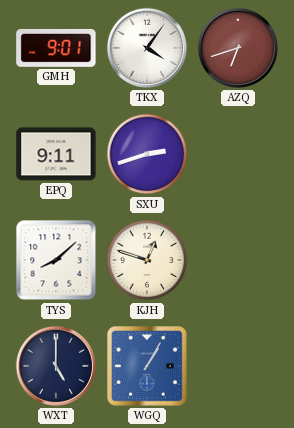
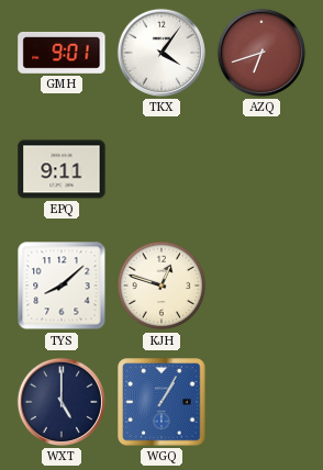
SXU: 2:42 -> none (147, 154)
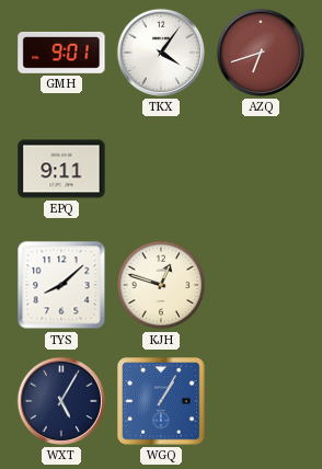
WXT: 5:00 -> 5:05 (61, 401)
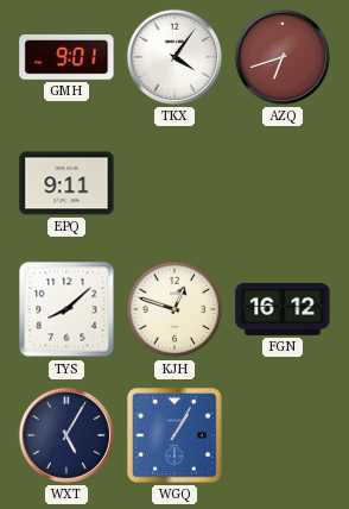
FGN: none -> 16:12 (283, 309)
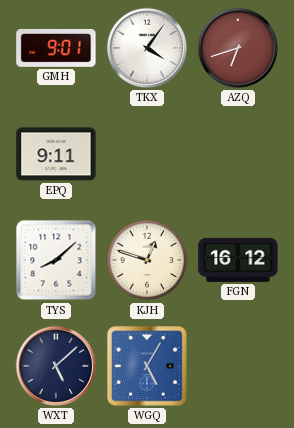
WXT: 5:05 -> 5:08 (56, 366)
WGQ: 1:05 -> 5:05 (147, 366)
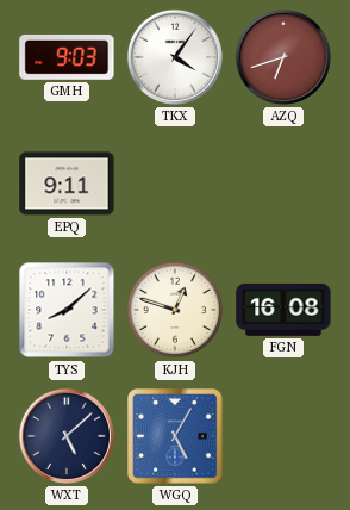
GMH: 9:01 -> 9:03 (67, 57)
FGN: 16:12 -> 16:08 (283, 310)
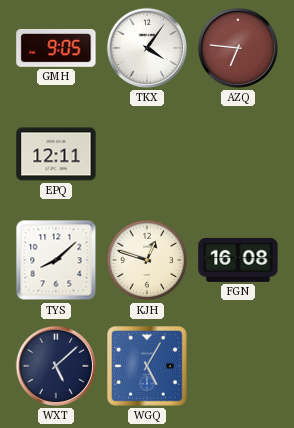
GMH: 9:03 -> 9:05 (56, 48)
AZQ: 6:42 -> 6:46 (238, 48)
EPQ: 9:11 -> 12:11 (56, 154)
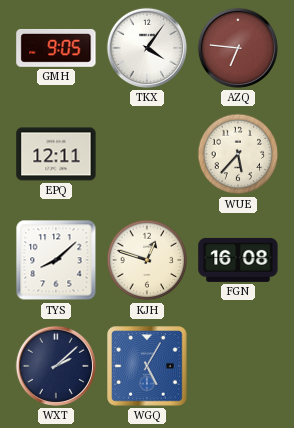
WUE: none -> 5:37 (238, 154)
WXT: 5:08 -> 2:08 (56, 366)
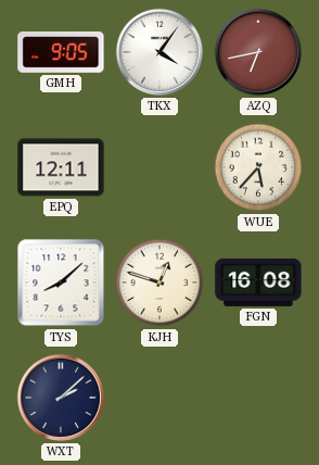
AZQ: 6:46 -> 6:43 (258, 52)
WGQ: 5:05 -> none (147, 366)
